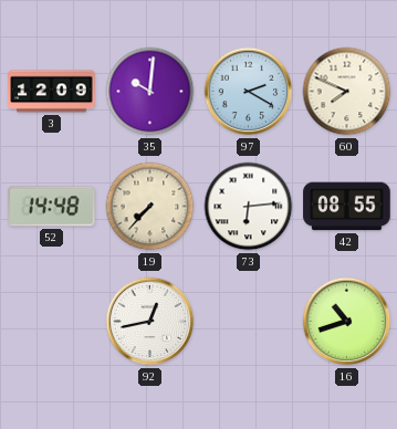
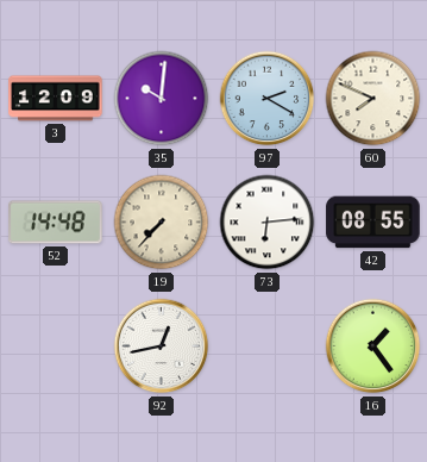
16: 10:42 -> 1:24 (373, 346)
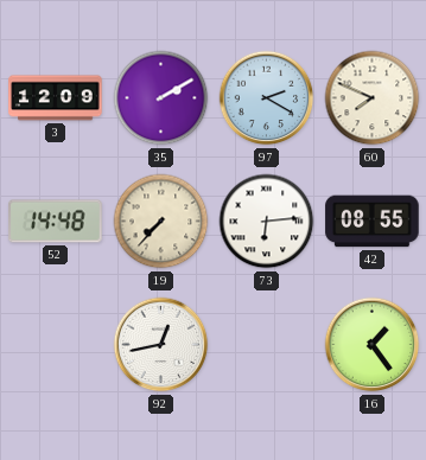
35: 10:01 -> 2:10 (161, 98)
